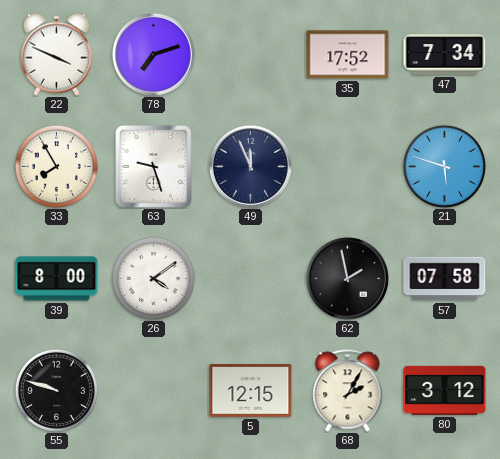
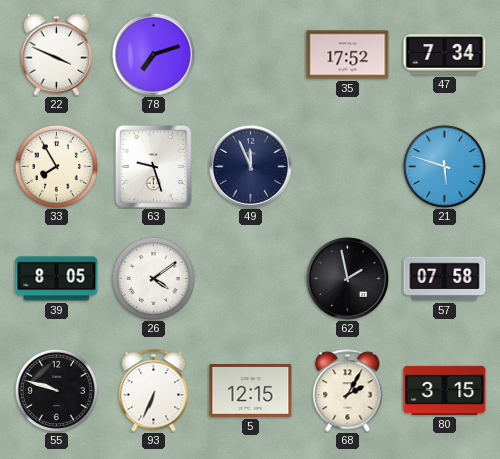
39: 8:00 -> 8:05 (57, 279)
93: none -> 6:34 (154, 391)
80: 3:12 -> 3:15 (445, 390)
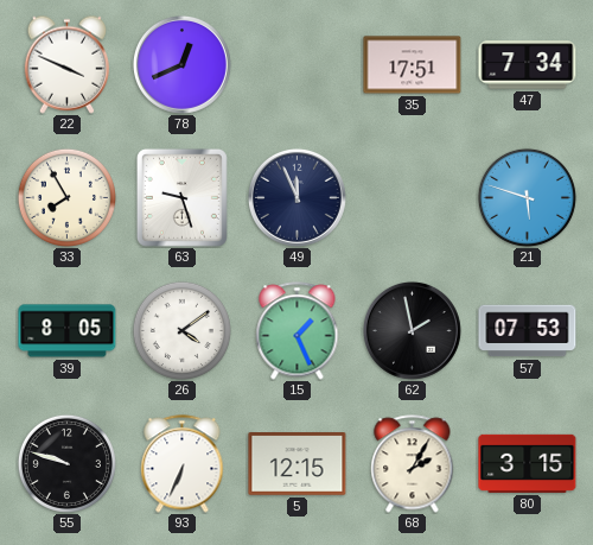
78: 7:12 -> 12:41 (181, 64)
35: 17:52 -> 17:51 (413, 65)
15: none -> 1:26 (298, 331)
57: 07:58 -> 07:53 (528, 331)
